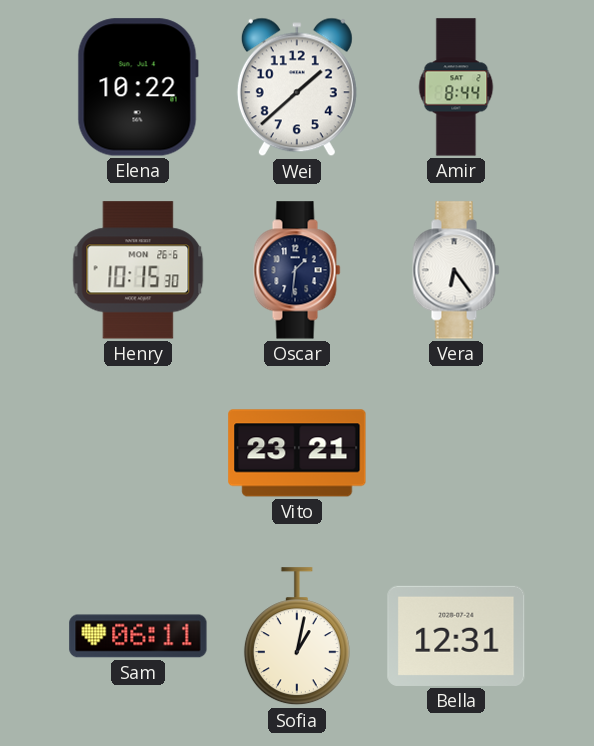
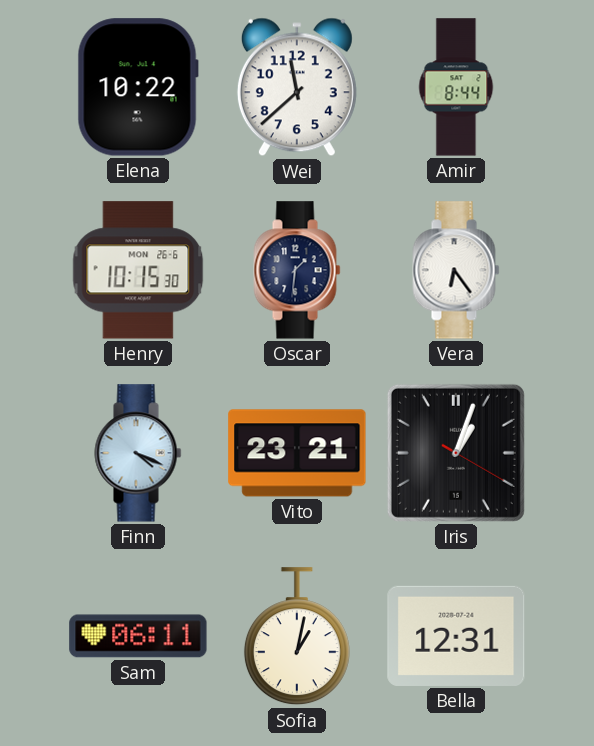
Wei: 1:38 -> 11:38 (297, 87)
Finn: none -> 4:19 (138, 453)
Iris: none -> 1:03 (456, 453)
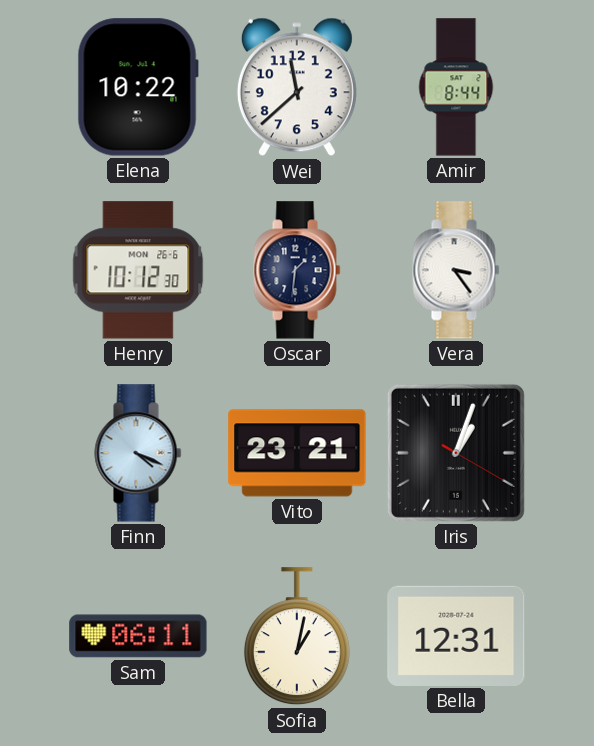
Henry: 10:15 -> 10:12 (138, 270)
Vera: 6:24 -> 3:24 (456, 270)
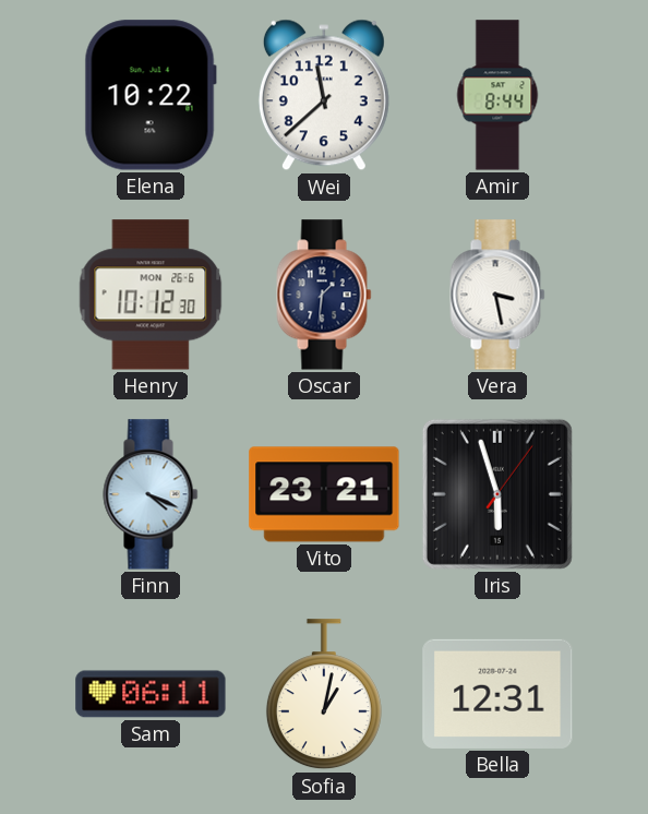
Vera: 3:24 -> 3:28 (497, 295)
Iris: 1:03 -> 5:57 (497, 494)
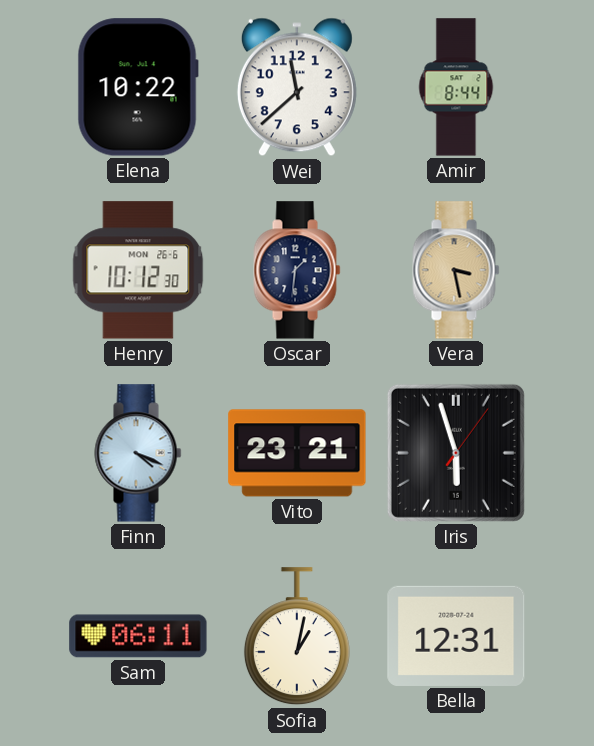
Vera dial: white -> champagne (456, 270)
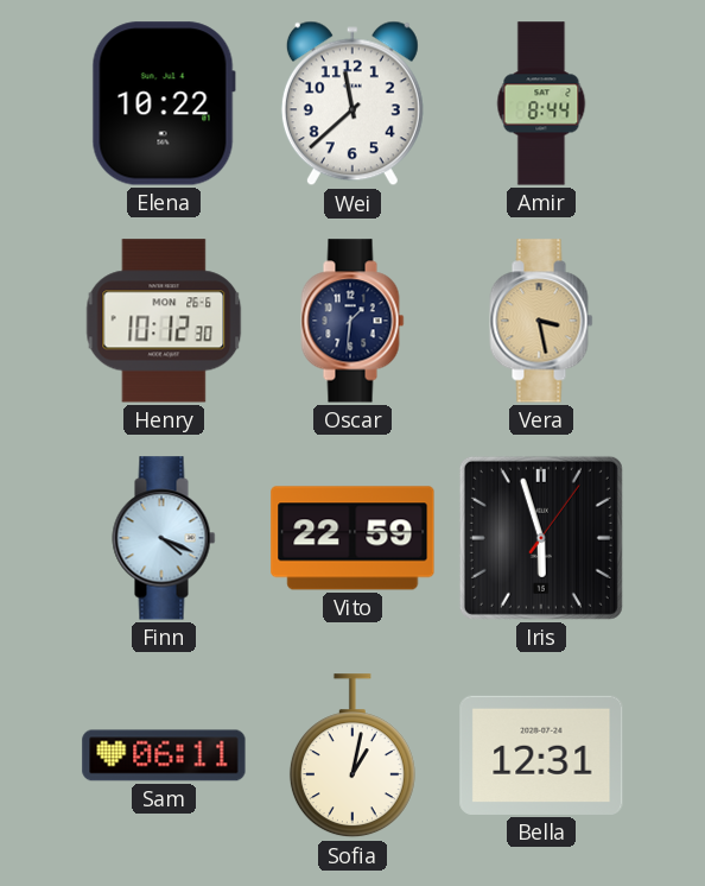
Vito: 23:21 -> 22:59 (352, 538)
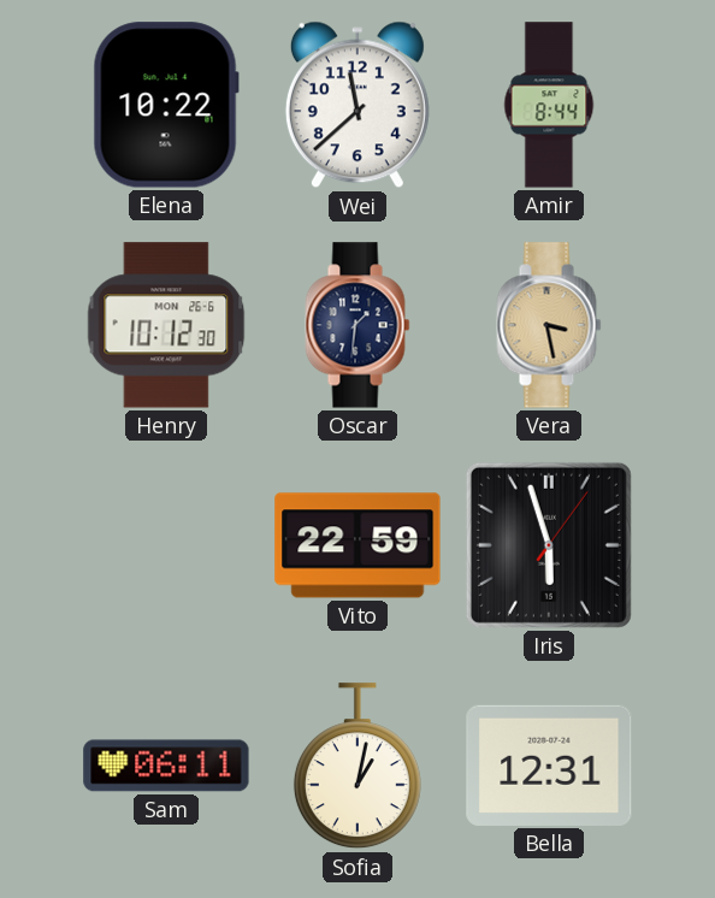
Finn: 4:19 -> none (164, 538)
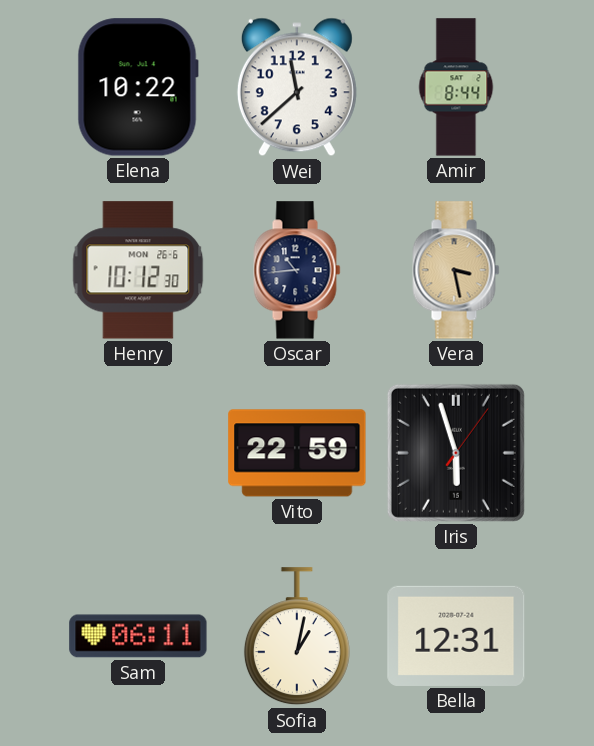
Oscar: 1:31 -> 10:44 (297, 270)
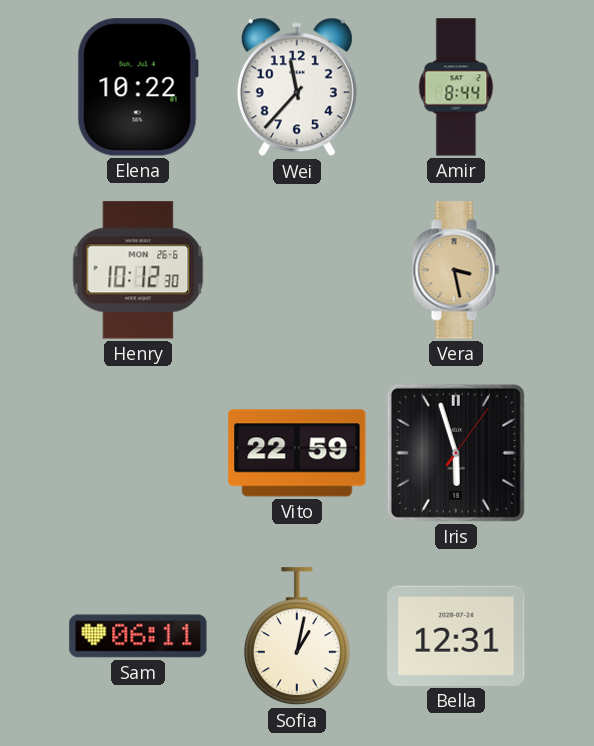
Wei: 11:38 -> 11:37 (297, 87)
Oscar: 10:44 -> none (297, 270)
